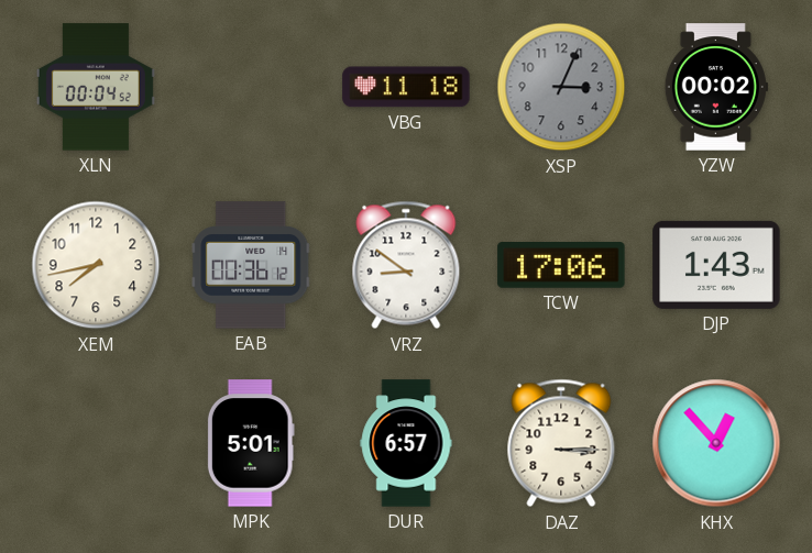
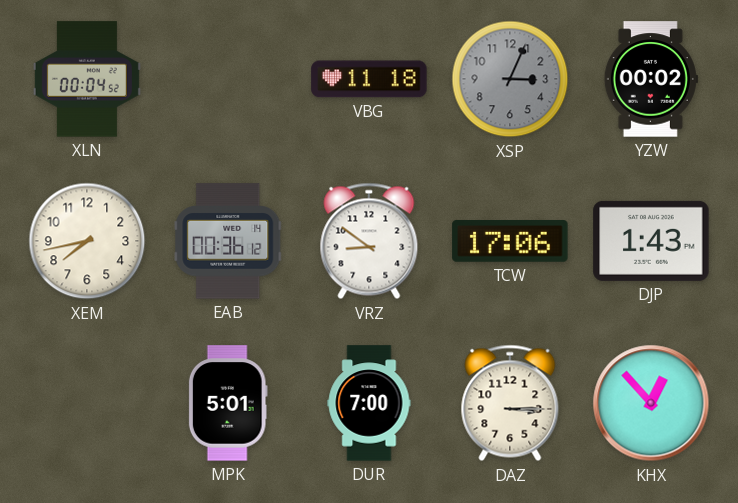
DUR: 6:57 -> 7:00 (369, 403)
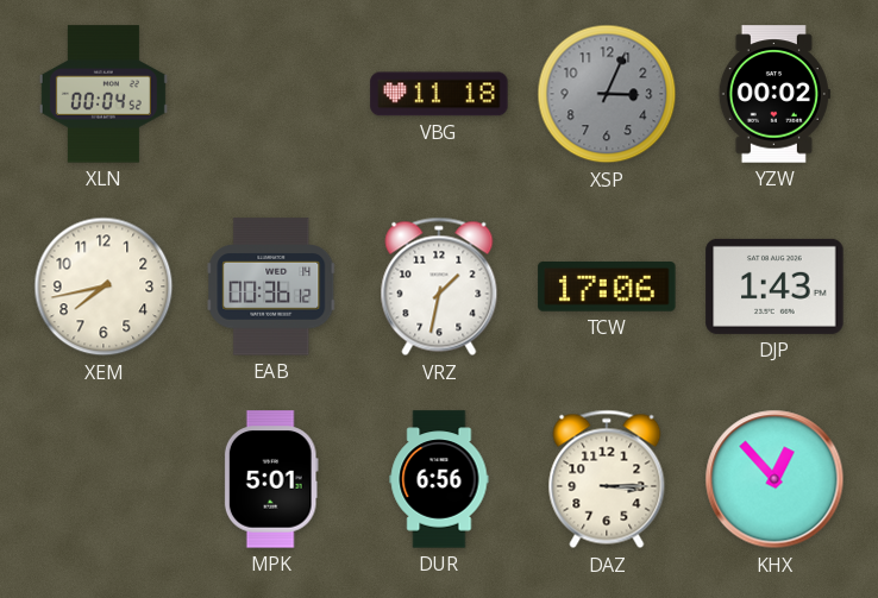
VRZ: 8:51 -> 1:32 (439, 287)
DUR: 7:00 -> 6:56 (439, 479)
